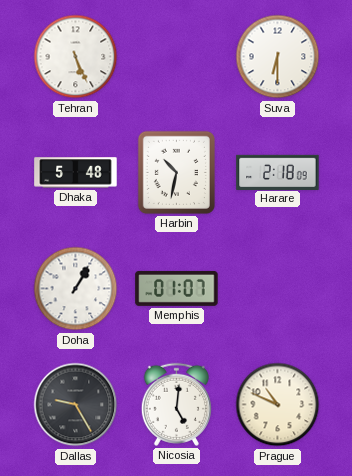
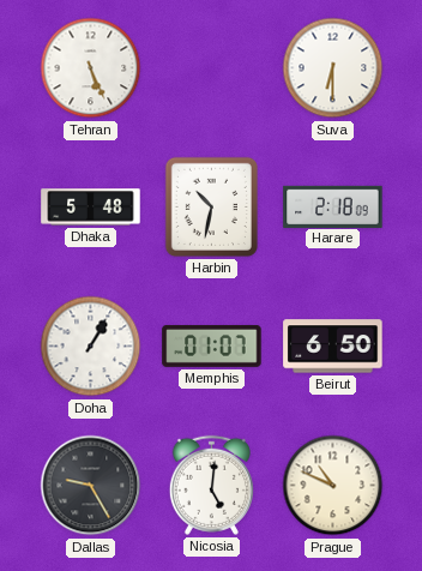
Beirut: none -> 6:50 (333, 347)
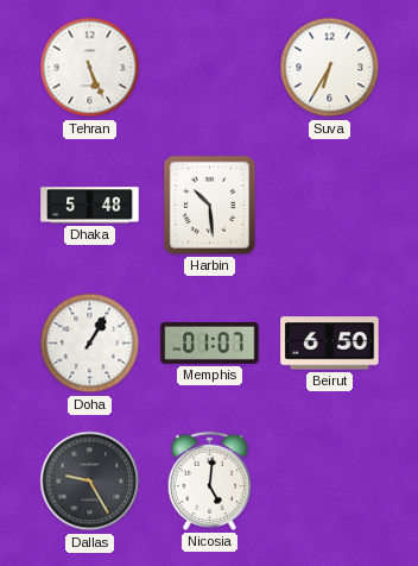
Suva: 6:30 -> 6:35 (330, 68)
Harbin: 10:32 -> 10:29 (209, 205)
Harare: 2:18 -> none (333, 206)
Prague: 10:49 -> none (333, 486)
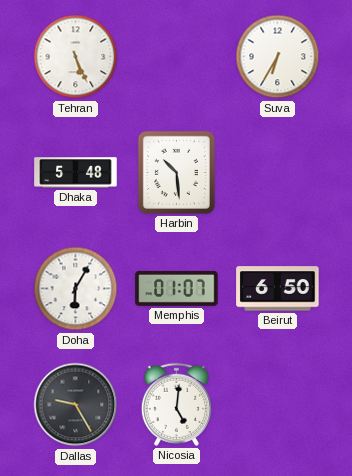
Doha: 1:05 -> 6:05 (76, 289)
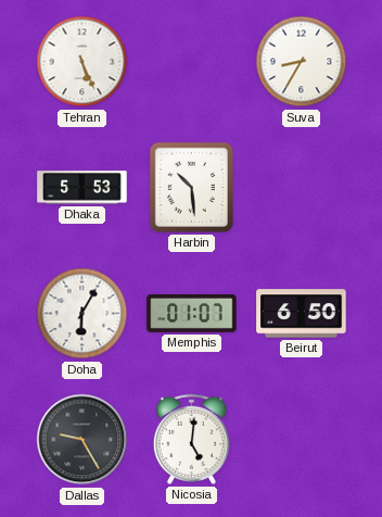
Suva: 6:35 -> 8:35 (302, 62)
Dhaka: 5:48 -> 5:53 (82, 188)
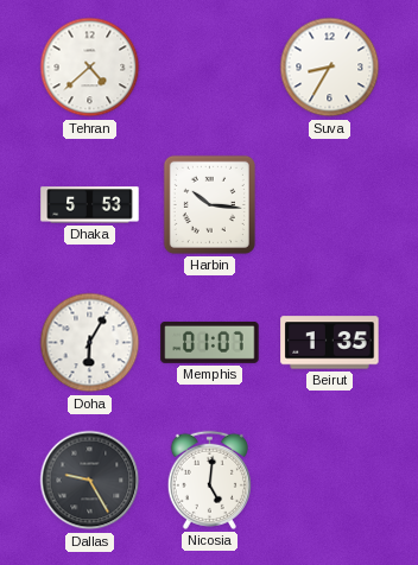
Tehran: 5:26 -> 4:38 (90, 68)
Harbin: 10:29 -> 10:16 (209, 204)
Beirut: 6:50 -> 1:35 (330, 343)
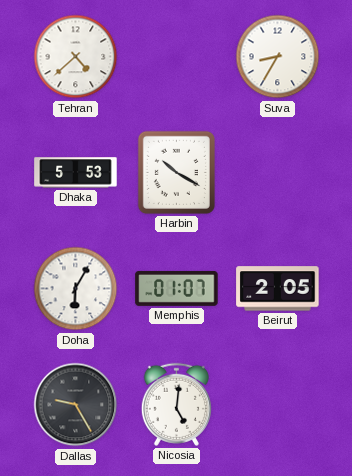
Harbin: 10:16 -> 10:20 (176, 172)
Beirut: 1:35 -> 2:05 (278, 289)
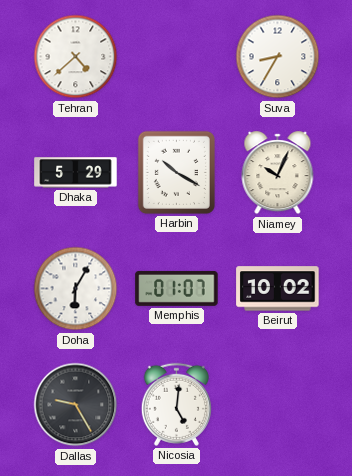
Dhaka: 5:53 -> 5:29 (76, 173)
Niamey: none -> 10:04 (278, 173)
Beirut: 2:05 -> 10:02 (278, 289)
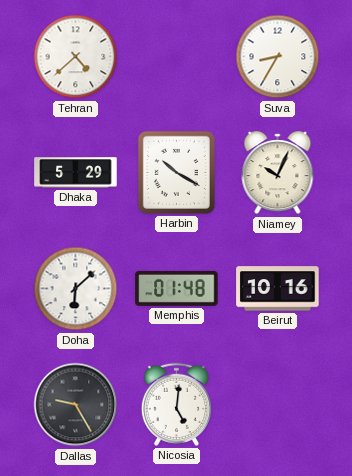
Doha: 6:05 -> 6:08 (76, 289)
Memphis: 01:07 -> 01:48 (177, 288)
Beirut: 10:02 -> 10:16 (278, 289)
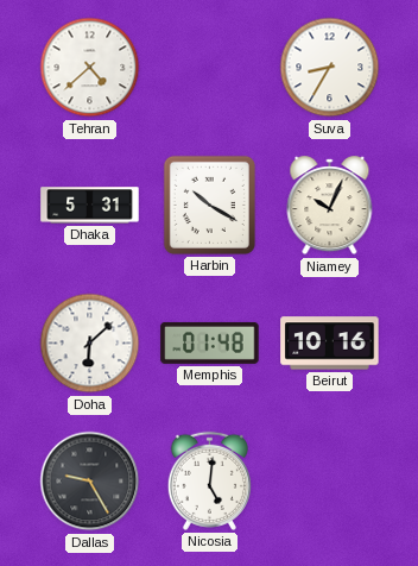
Dhaka: 5:29 -> 5:31 (90, 206)
